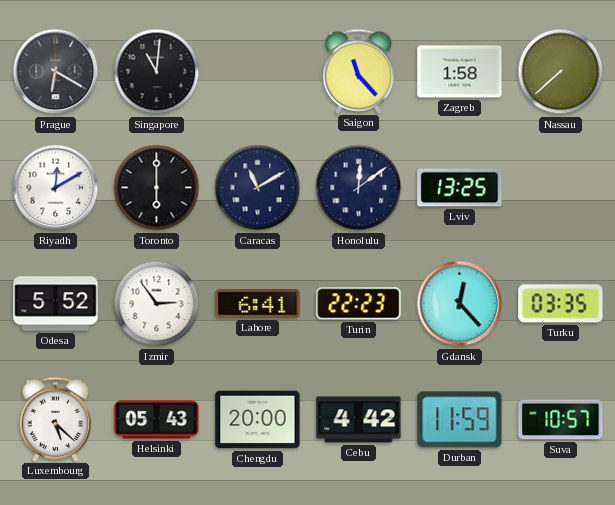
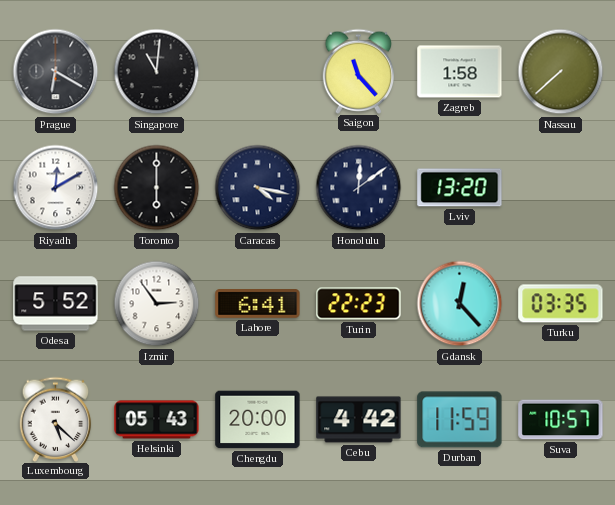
Caracas: 11:10 -> 4:17 (258, 188)
Lviv: 13:25 -> 13:20 (460, 188)
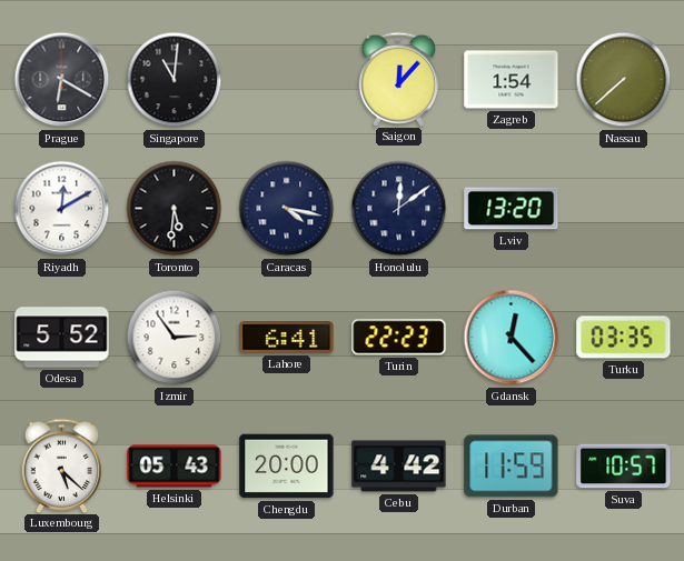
Saigon: 11:23 -> 12:07 (399, 79)
Zagreb: 1:58 -> 1:54 (512, 80)
Toronto: 6:00 -> 5:31 (175, 209)
